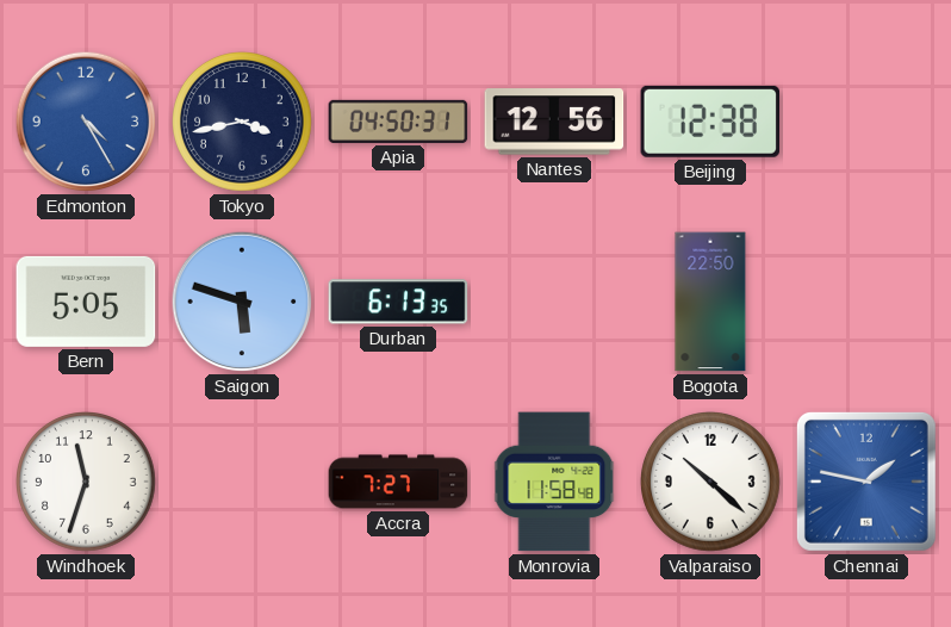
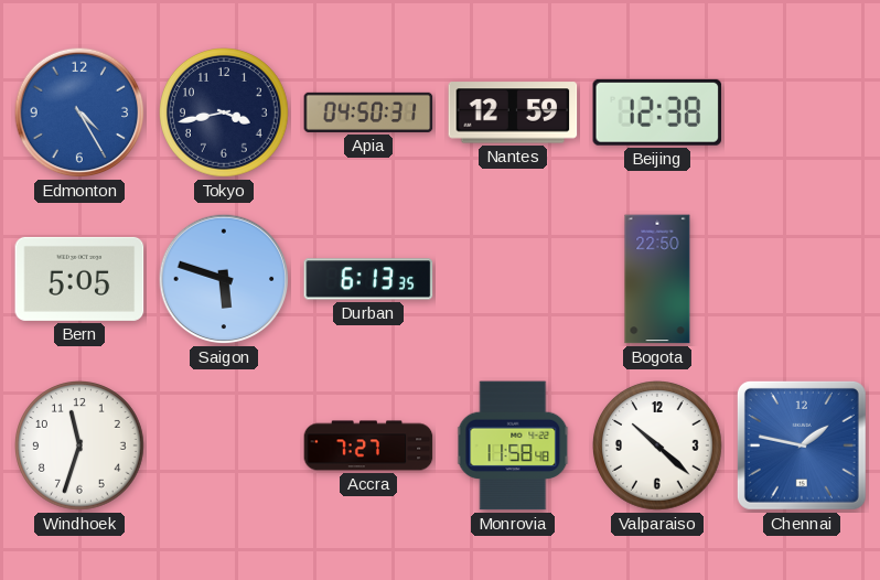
Nantes: 12:56 -> 12:59 (513, 112)
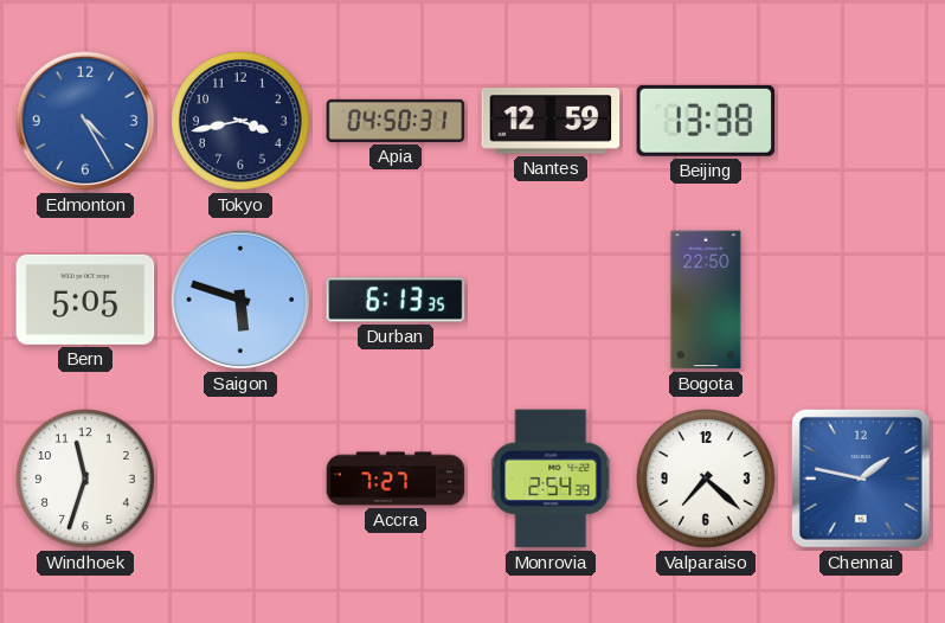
Beijing: 12:38 -> 13:38 (706, 121)
Monrovia: 11:58 -> 2:54 (551, 479)
Valparaiso: 10:22 -> 7:22 (707, 480)
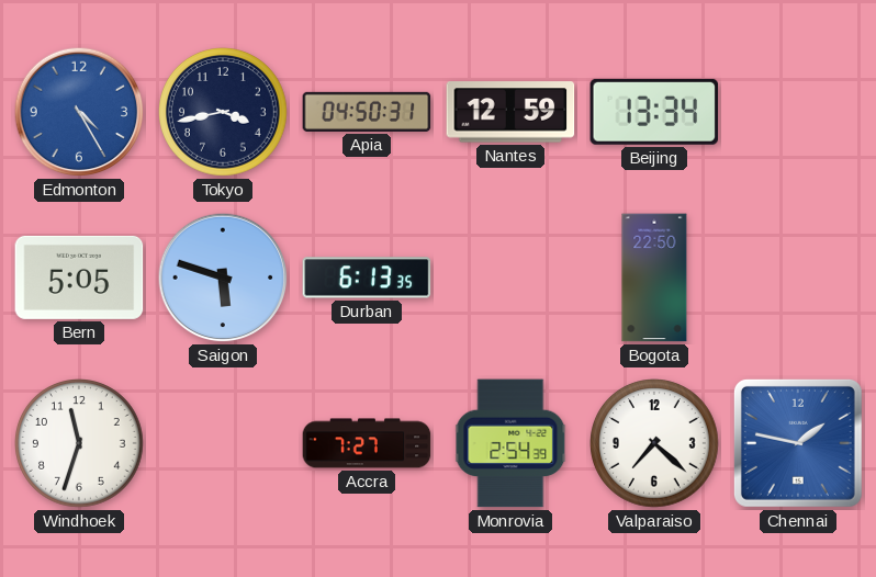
Beijing: 13:38 -> 13:34 (654, 112)
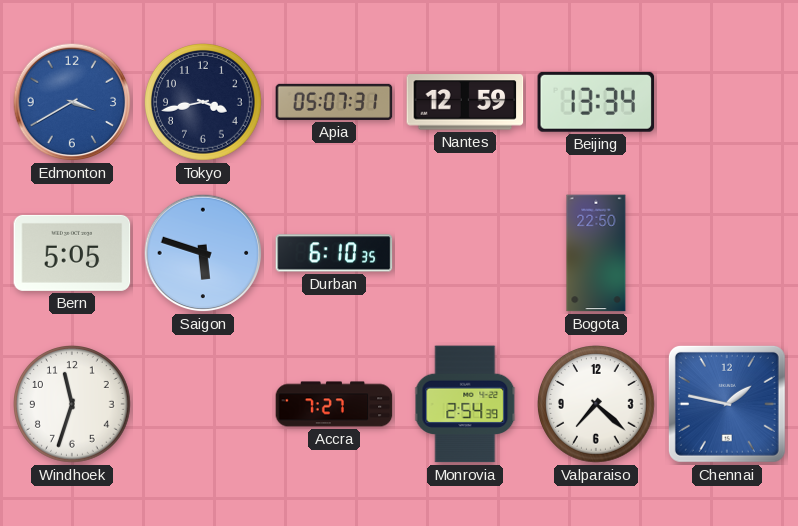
Edmonton: 4:25 -> 3:40 (72, 102)
Apia: 04:50 -> 05:07 (334, 102)
Durban: 6:13 -> 6:10 (334, 253)
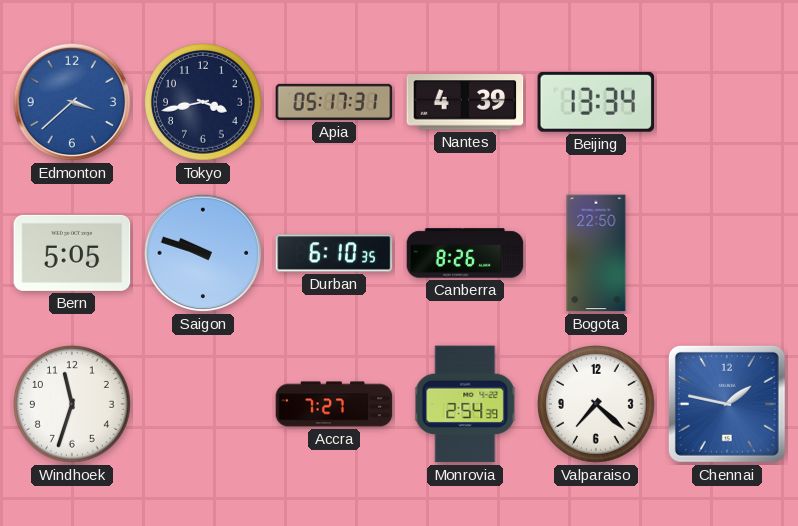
Edmonton: 3:40 -> 3:38 (72, 102)
Apia: 05:07 -> 05:17 (334, 102)
Nantes: 12:59 -> 4:39 (465, 102)
Saigon: 5:48 -> 9:48 (203, 253)
Canberra: none -> 8:26 (465, 253)
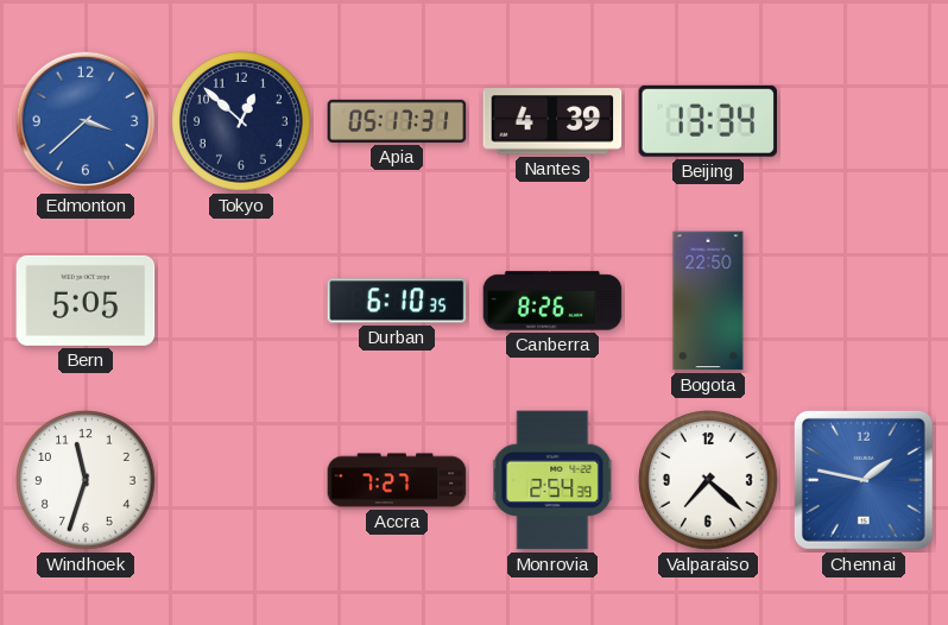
Tokyo: 3:43 -> 12:52 (242, 122)
Saigon: 9:48 -> none (203, 253)
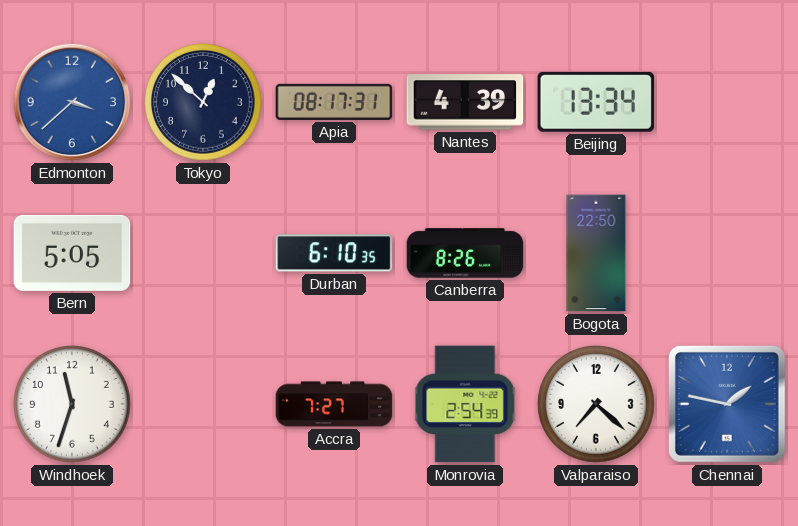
Apia: 05:17 -> 08:17 (334, 102)
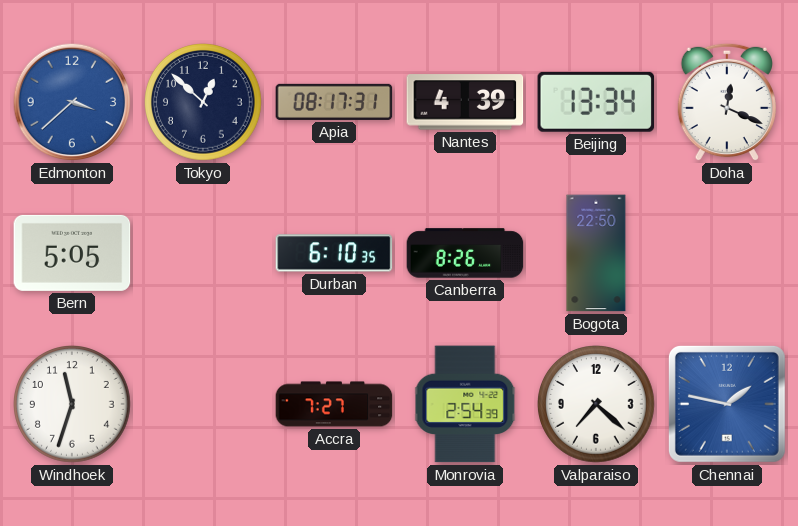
Doha: none -> 12:19 (727, 102)
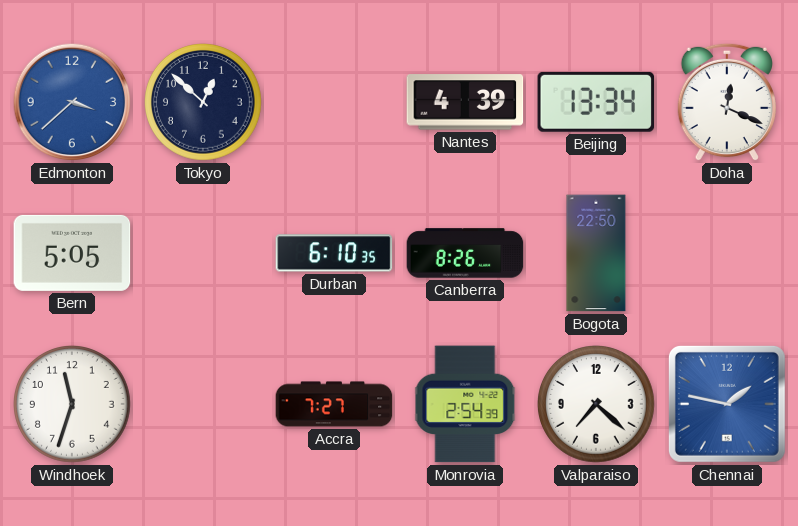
Apia: 08:17 -> none (334, 102)
